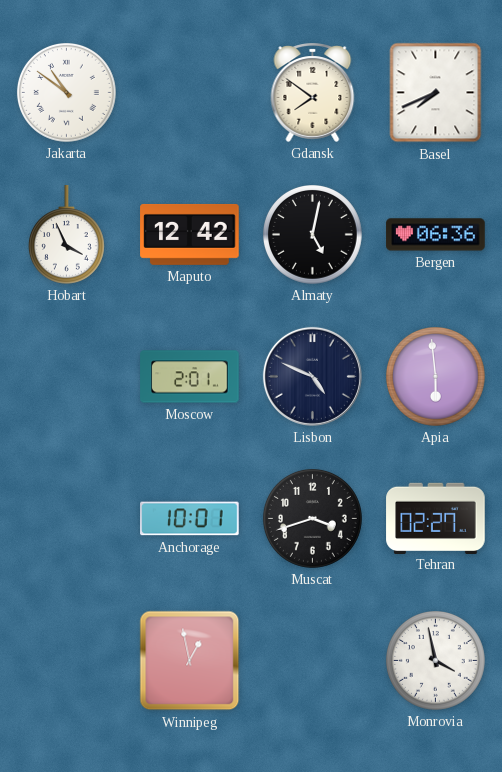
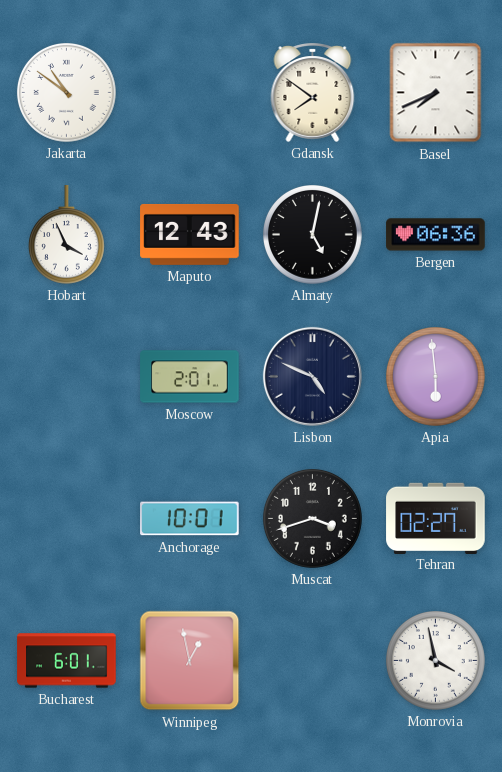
Maputo: 12:42 -> 12:43 (190, 234)
Bucharest: none -> 6:01 (67, 661)
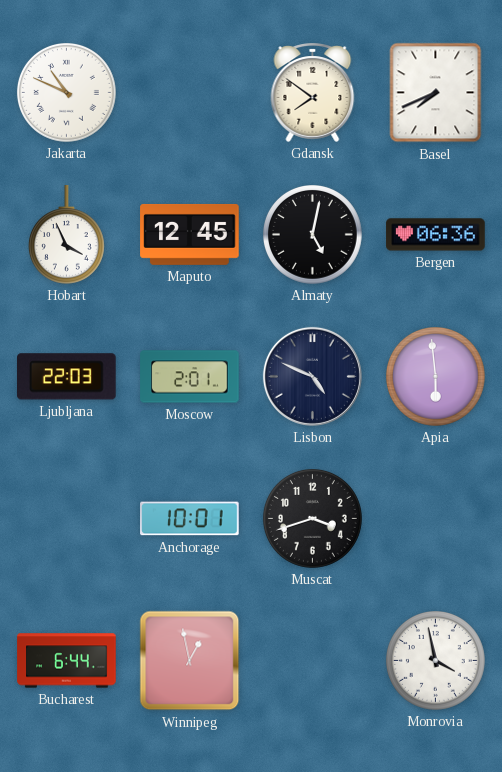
Jakarta: 10:51 -> 10:49 (67, 93)
Maputo: 12:43 -> 12:45 (190, 234)
Ljubljana: none -> 22:03 (67, 377)
Tehran: 02:27 -> none (436, 518)
Bucharest: 6:01 -> 6:44 (67, 661)
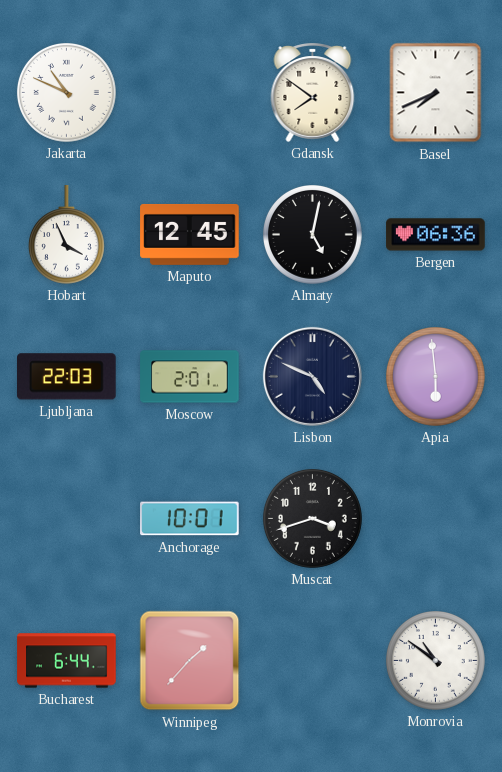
Winnipeg: 12:58 -> 1:37 (190, 661)
Monrovia: 3:58 -> 10:51 (436, 661)
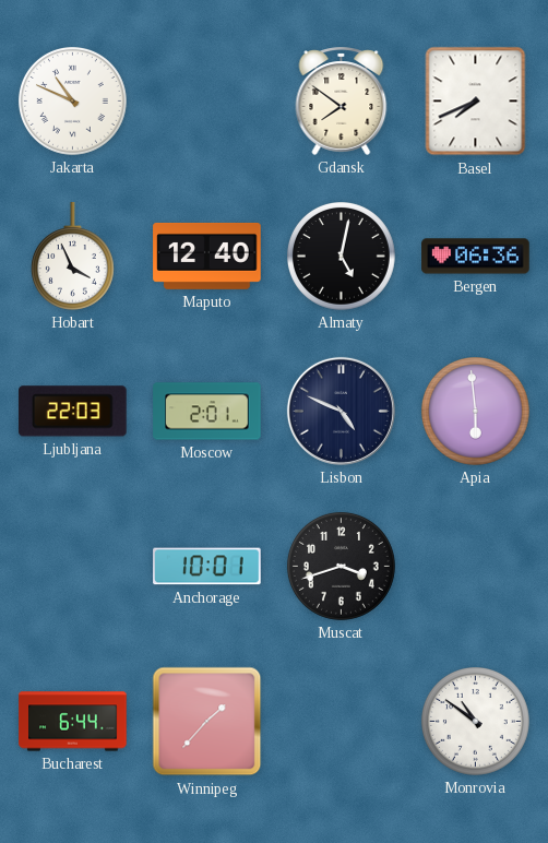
Maputo: 12:45 -> 12:40 (207, 256)
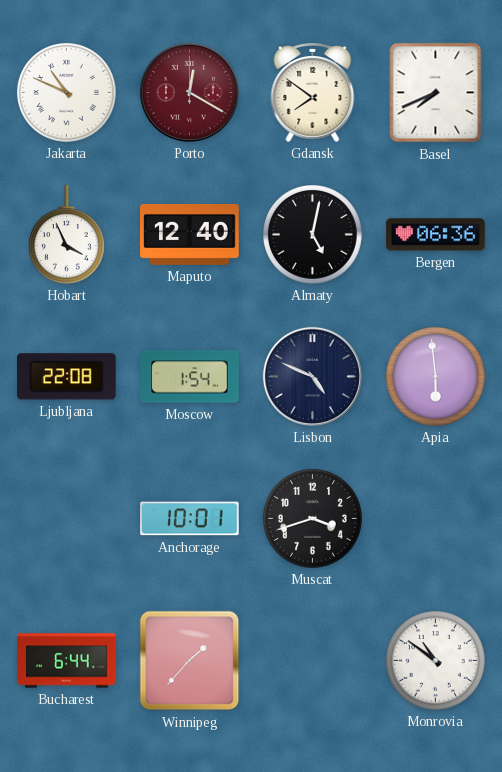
Porto: none -> 12:20 (189, 92)
Ljubljana: 22:03 -> 22:08 (67, 377)
Moscow: 2:01 -> 1:54 (190, 377)
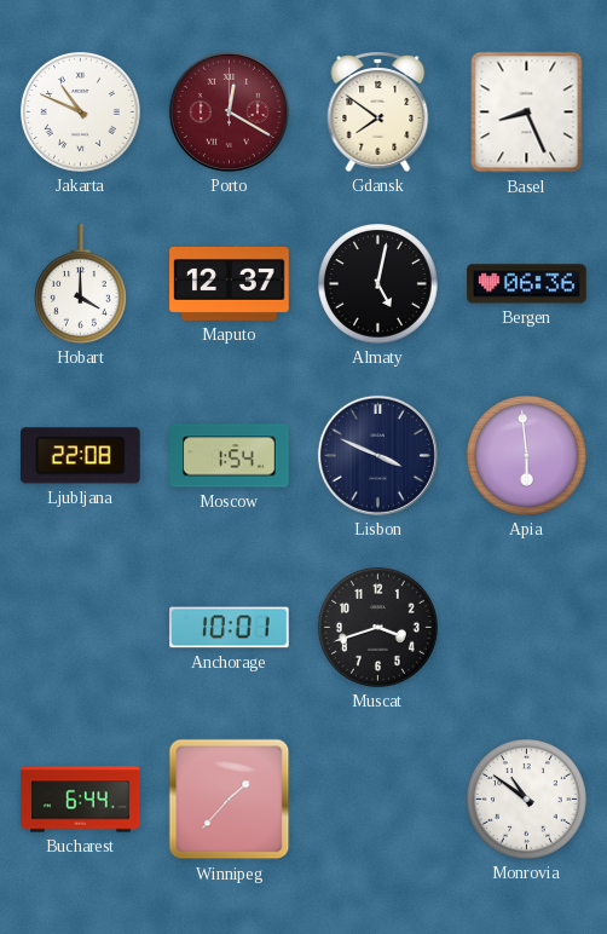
Basel: 7:41 -> 8:26 (527, 113)
Hobart: 3:56 -> 4:00 (80, 284)
Maputo: 12:40 -> 12:37 (230, 283)
Lisbon: 4:49 -> 3:49 (377, 455)
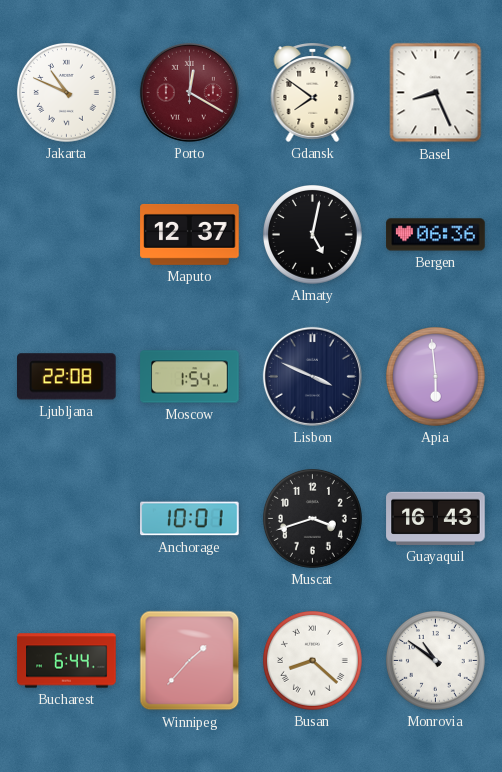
Hobart: 4:00 -> none (80, 284)
Guayaquil: none -> 16:43 (436, 518)
Busan: none -> 8:22 (313, 661)
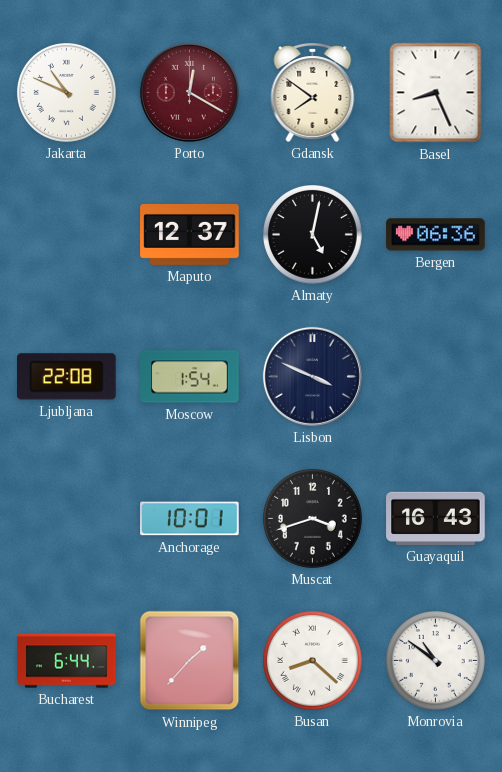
Apia: 5:59 -> none (436, 377)
